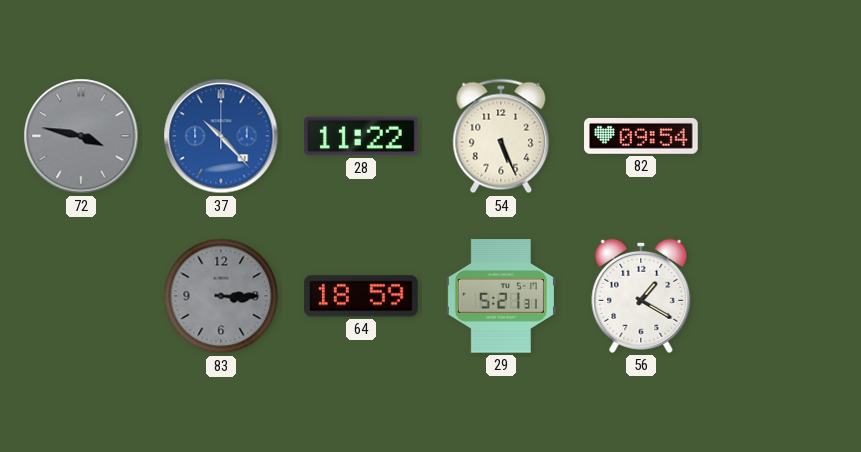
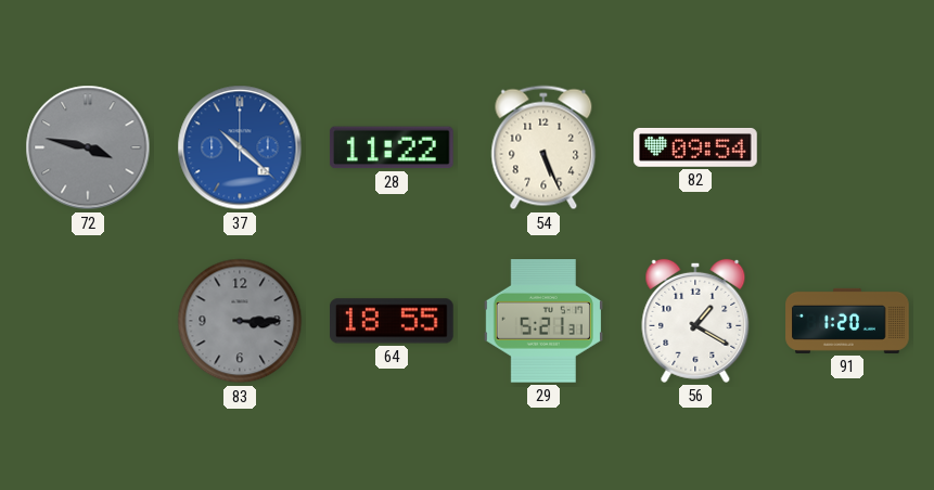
37: 10:23 -> 10:22 (240, 147)
64: 18:59 -> 18:55 (393, 321)
91: none -> 1:20 (847, 321)
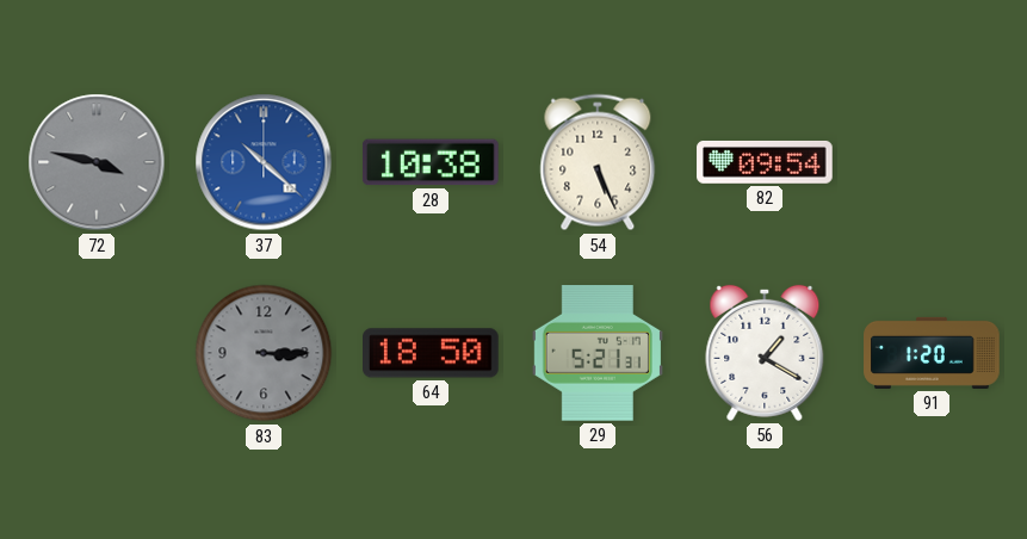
28: 11:22 -> 10:38 (431, 162)
64: 18:55 -> 18:50 (432, 353)
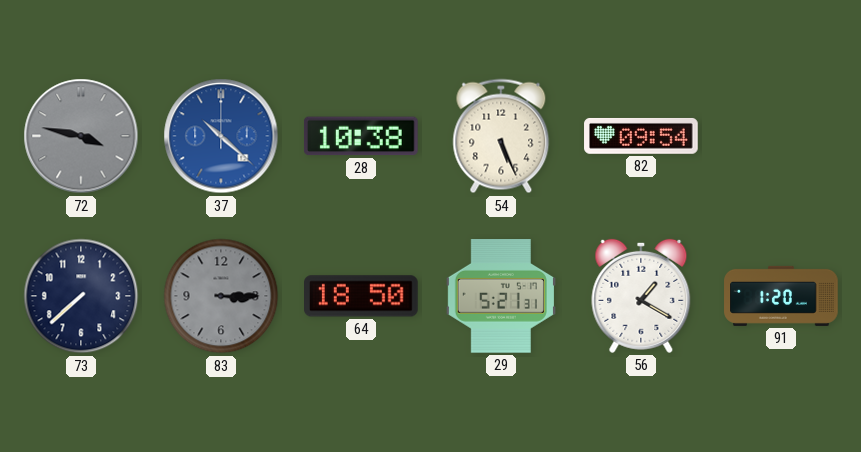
73: none -> 7:38 (81, 296)
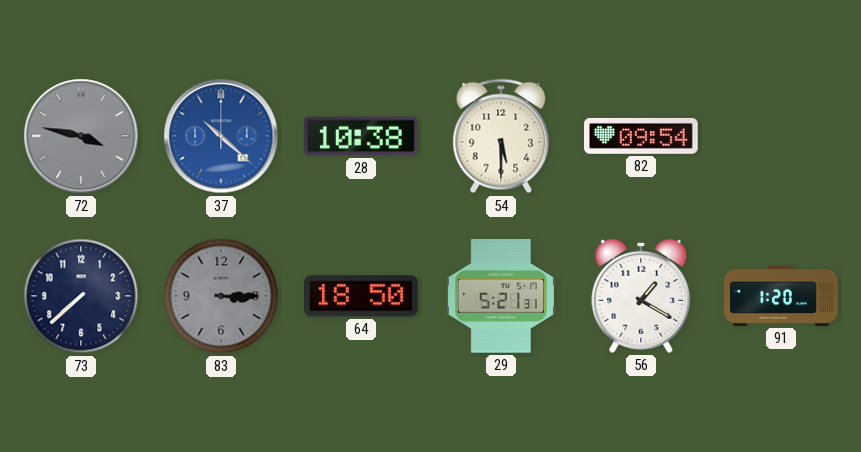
54: 5:26 -> 5:30 (501, 136)
